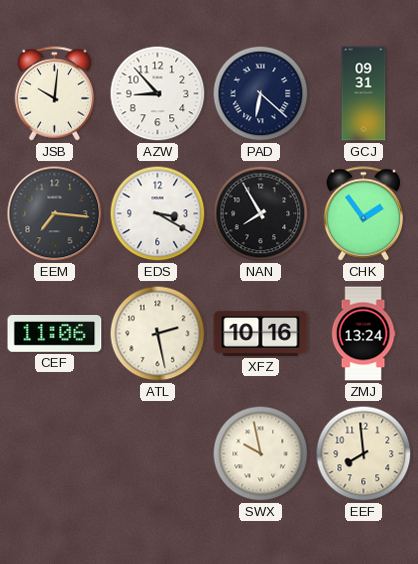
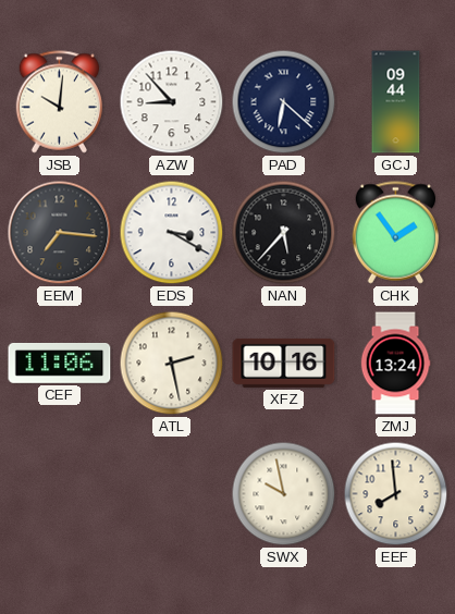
GCJ: 09:31 -> 09:44 (396, 102)
NAN: 7:55 -> 5:37 (284, 233)
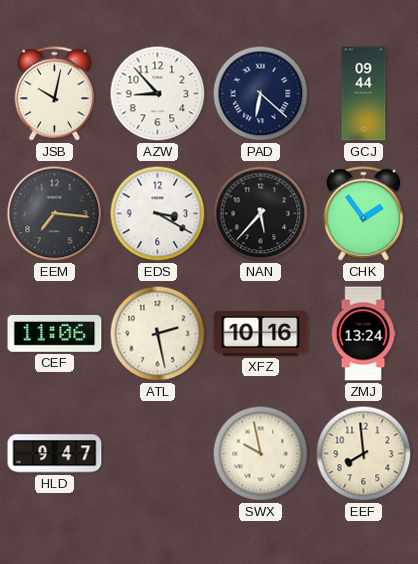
JSB: 10:01 -> 10:02 (55, 94)
HLD: none -> 9:47 (55, 454)
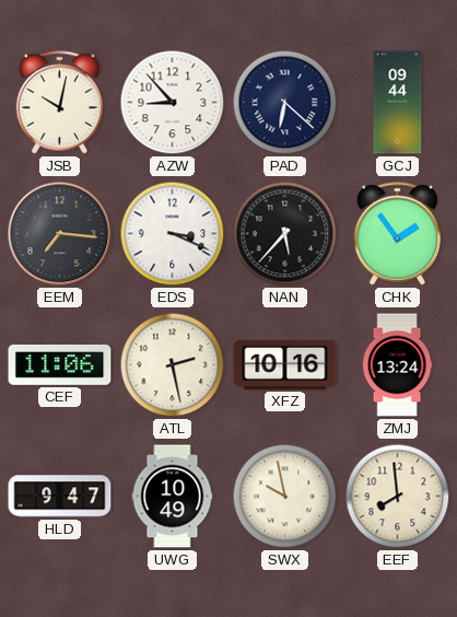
EDS: 3:20 -> 3:19 (173, 234)
UWG: none -> 10:49 (173, 497)
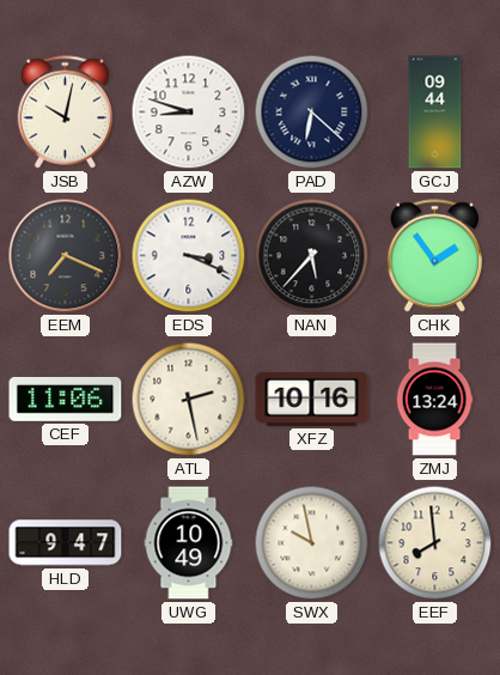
AZW: 8:53 -> 8:48 (189, 113)
EEM: 7:16 -> 7:19 (66, 256)
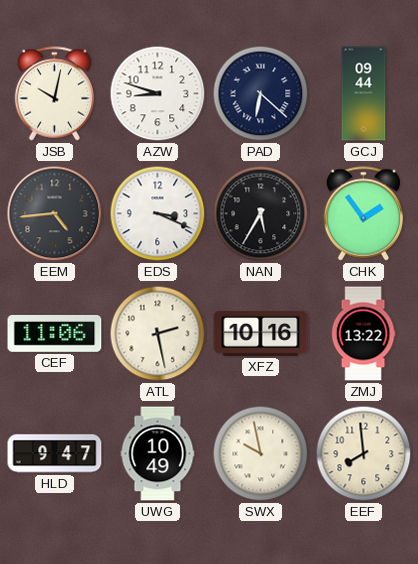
EEM: 7:19 -> 4:44 (55, 214)
NAN: 5:37 -> 5:35 (261, 214)
ZMJ: 13:24 -> 13:22 (363, 334)
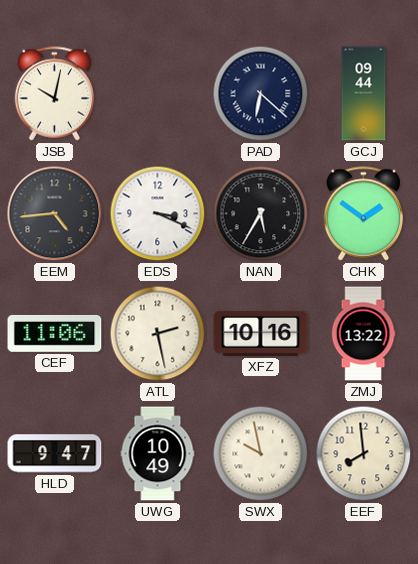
AZW: 8:48 -> none (158, 94)
CHK: 1:54 -> 1:51 (364, 214)
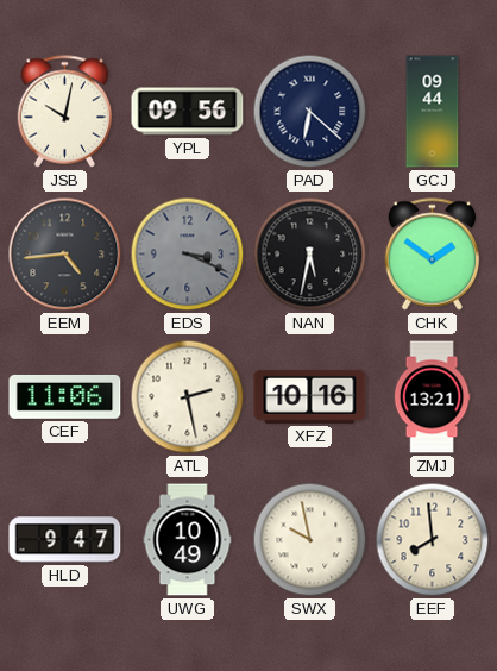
YPL: none -> 09:56 (188, 112)
EDS dial: white -> grey (188, 255)
NAN: 5:35 -> 5:32 (310, 255)
ZMJ: 13:22 -> 13:21 (432, 397)
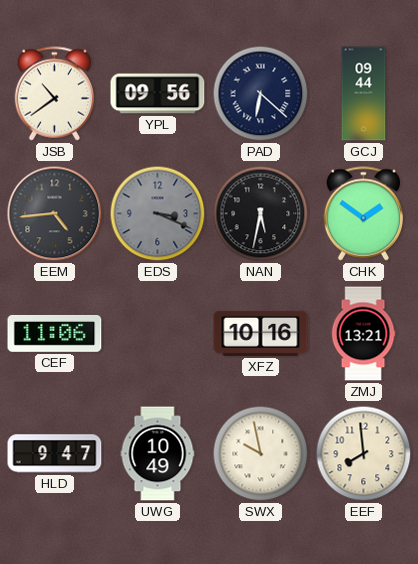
JSB: 10:02 -> 10:39 (55, 94)
ATL: 2:28 -> none (188, 397)
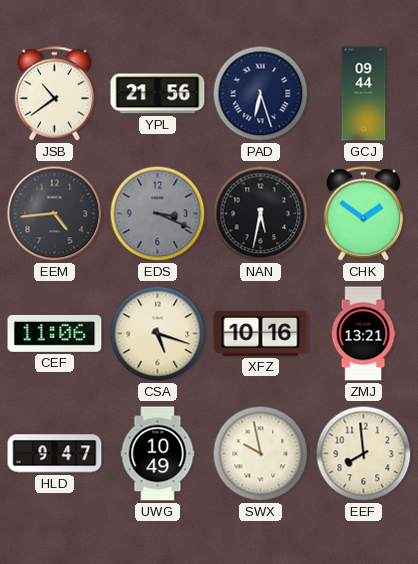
YPL: 09:56 -> 21:56 (158, 94)
PAD: 6:22 -> 6:27 (261, 94)
CSA: none -> 5:18 (158, 334)
